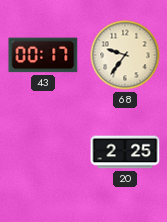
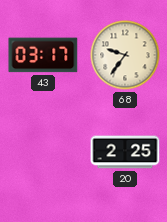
43: 00:17 -> 03:17 (43, 55)
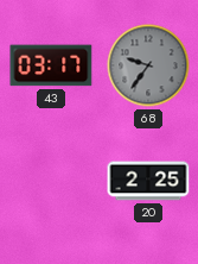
68 dial: cream -> grey (148, 65)
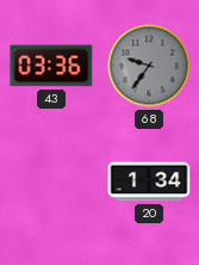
43: 03:17 -> 03:36 (51, 66)
20: 2:25 -> 1:34 (149, 181)
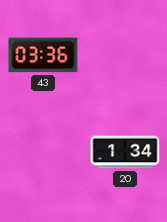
68: 9:36 -> none (149, 66)
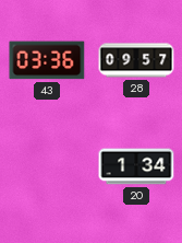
28: none -> 09:57 (136, 60)
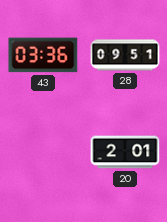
28: 09:57 -> 09:51 (125, 55)
20: 1:34 -> 2:01 (125, 152)
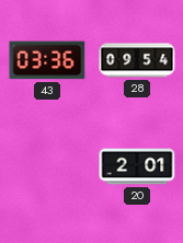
28: 09:51 -> 09:54 (137, 60)
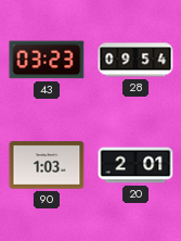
43: 03:36 -> 03:23 (47, 60)
90: none -> 1:03 (47, 165)
